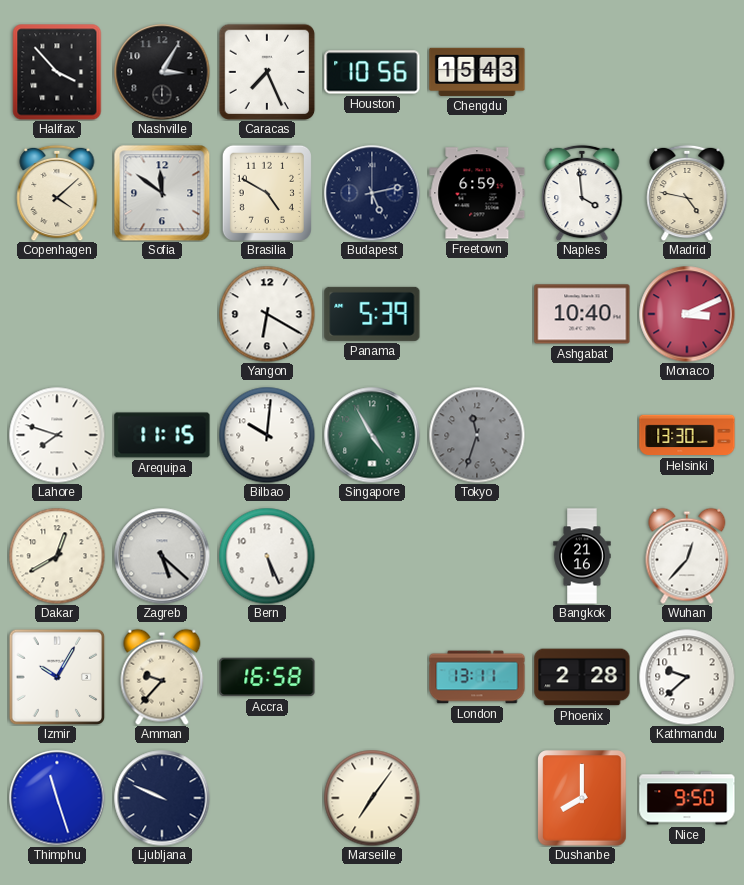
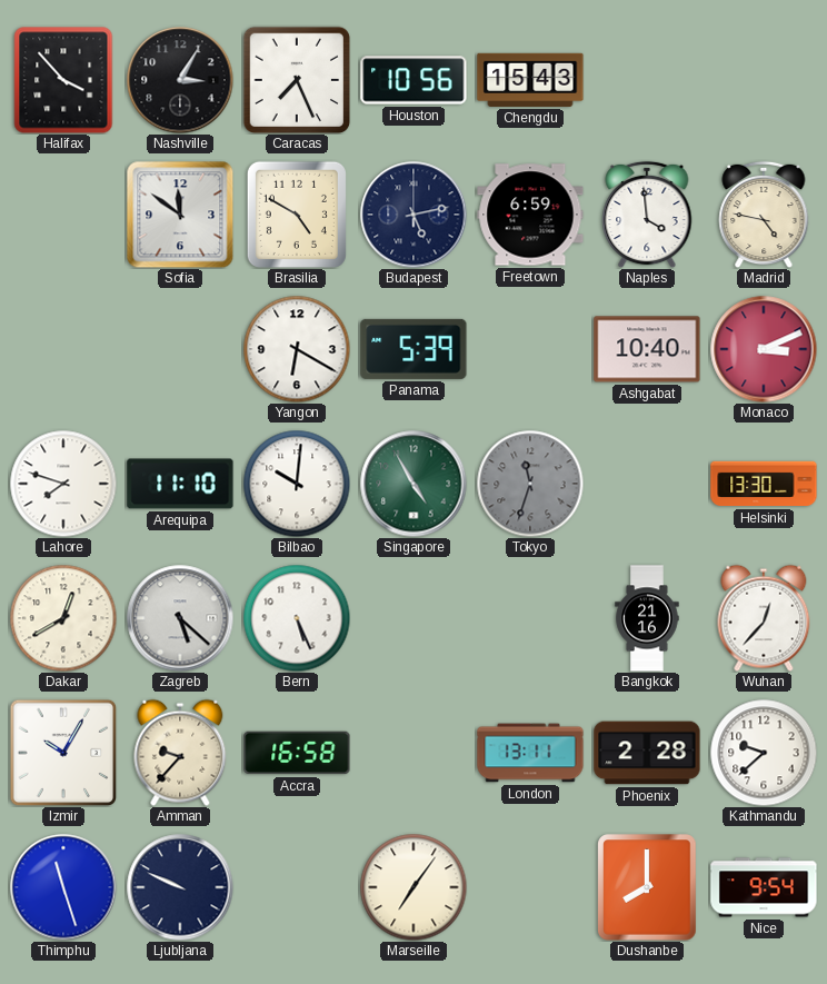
Copenhagen: 4:08 -> none (57, 193)
Arequipa: 11:15 -> 11:10 (180, 484)
Nice: 9:50 -> 9:54 (764, 887)
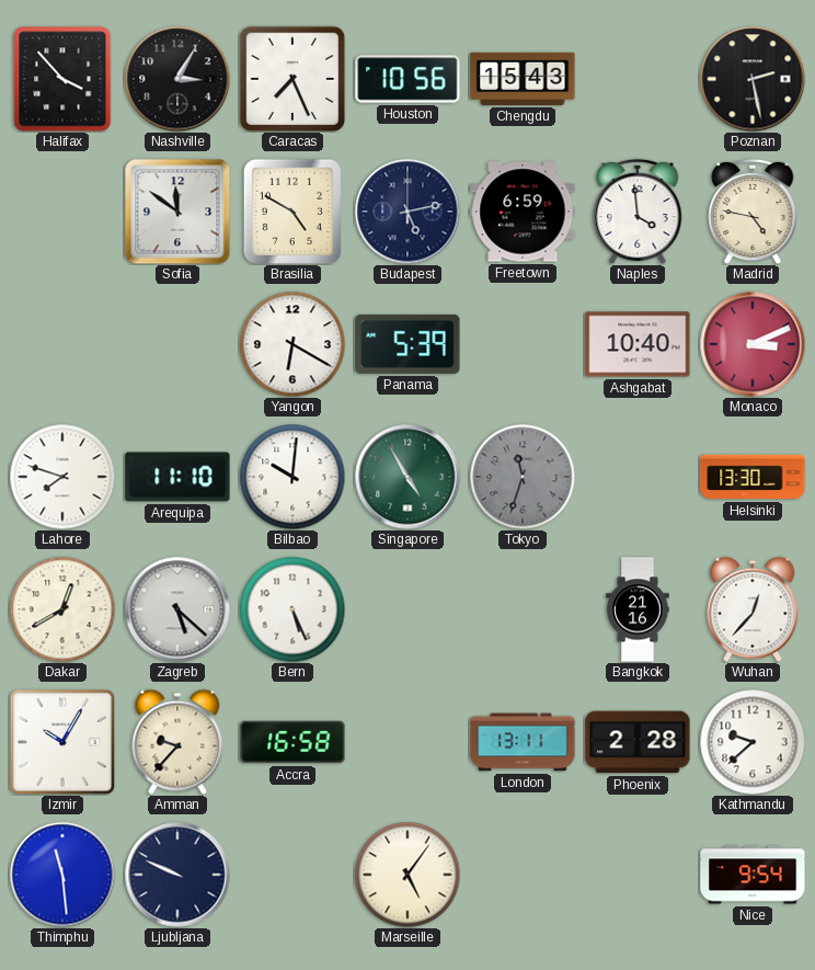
Poznan: none -> 2:28 (753, 79)
Thimphu: 11:27 -> 11:29 (62, 875)
Marseille: 7:06 -> 5:06 (407, 875)
Dushanbe: 8:00 -> none (647, 887)
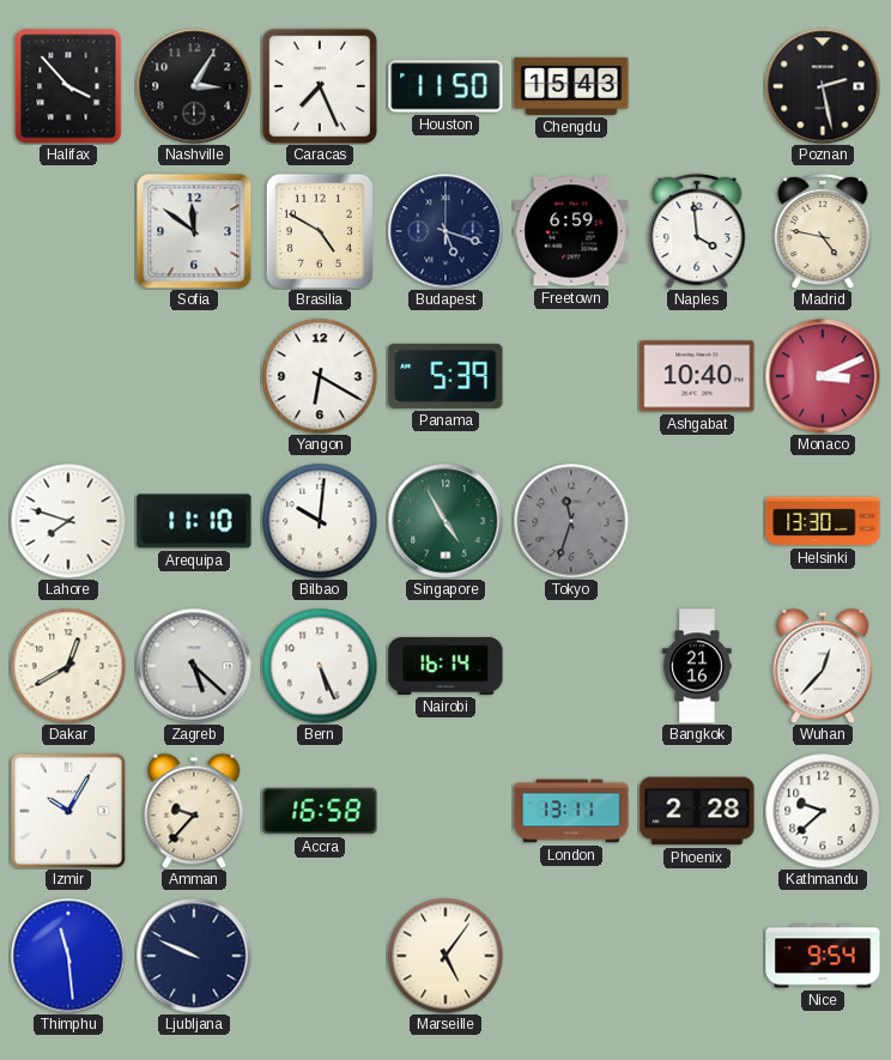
Houston: 10:56 -> 11:50 (445, 86)
Budapest: 5:13 -> 5:18 (445, 231)
Nairobi: none -> 16:14 (445, 666)
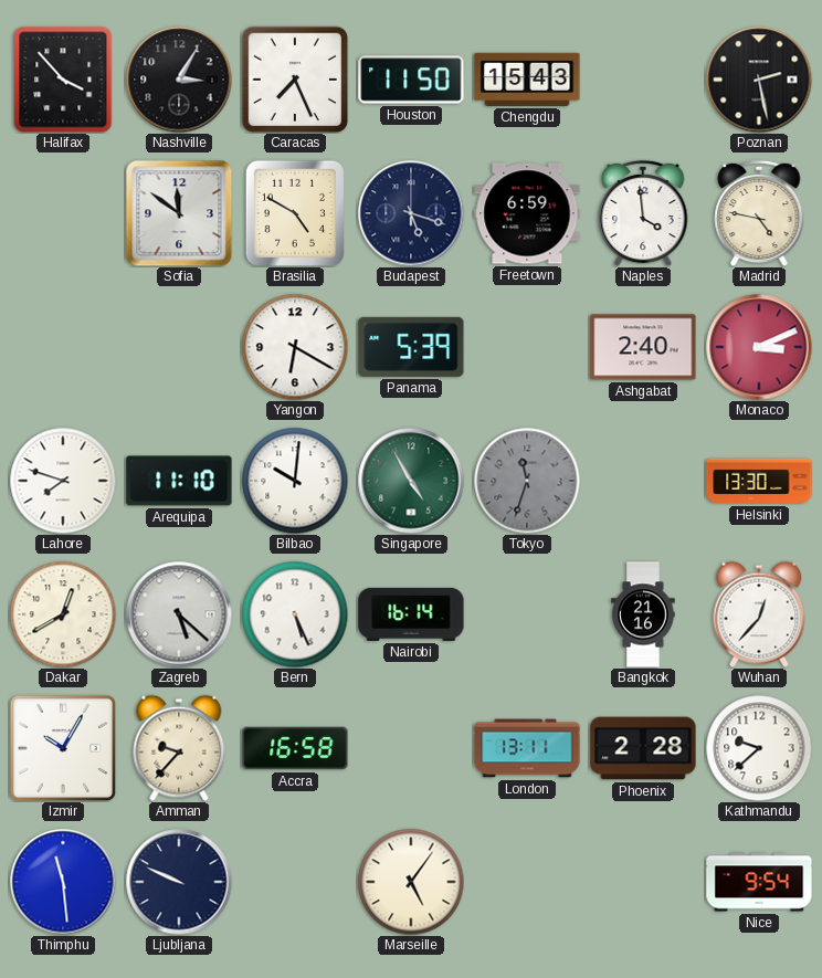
Ashgabat: 10:40 -> 2:40 (643, 347)
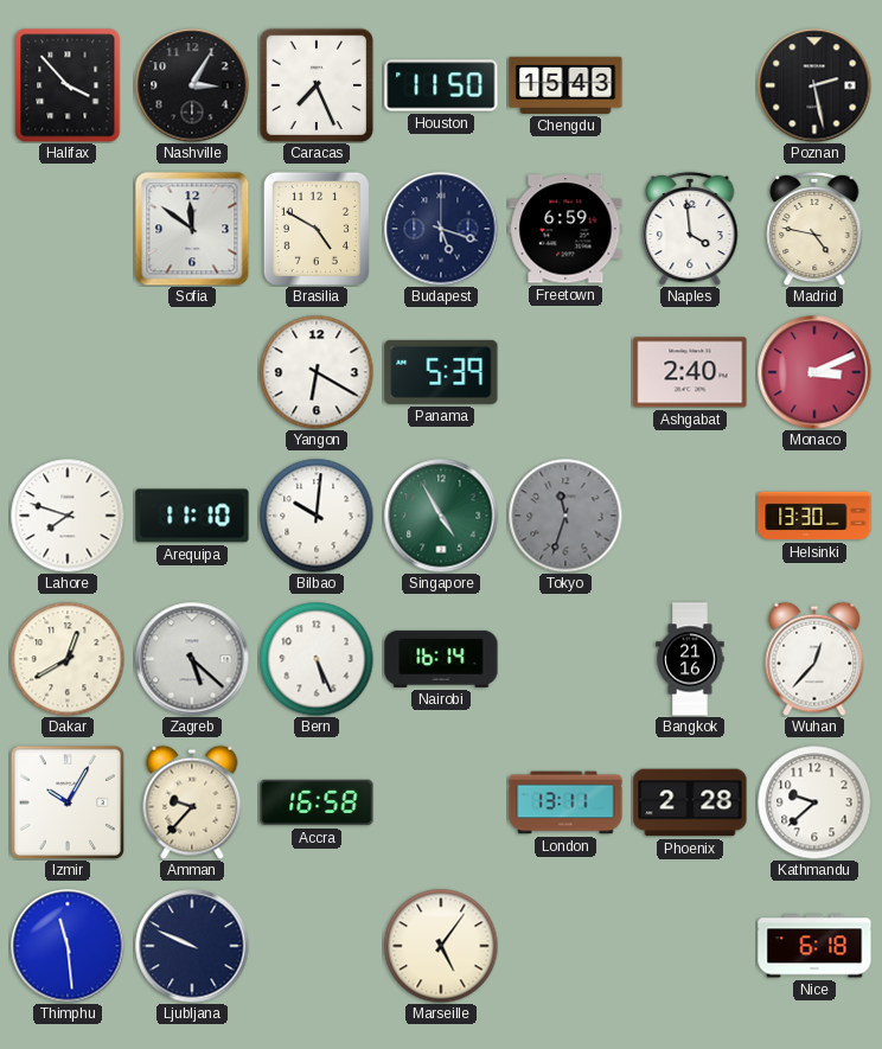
Nice: 9:54 -> 6:18 (814, 946)
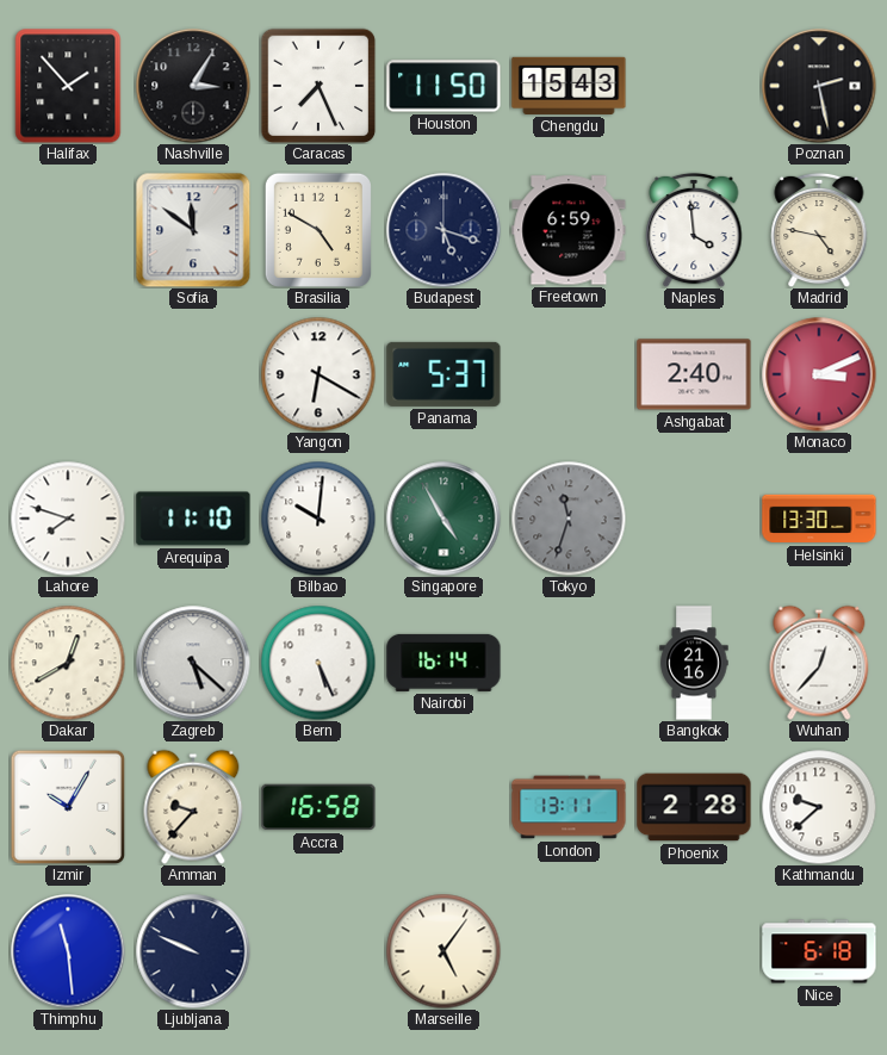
Halifax: 3:53 -> 1:53 (68, 86)
Panama: 5:39 -> 5:37 (443, 374)
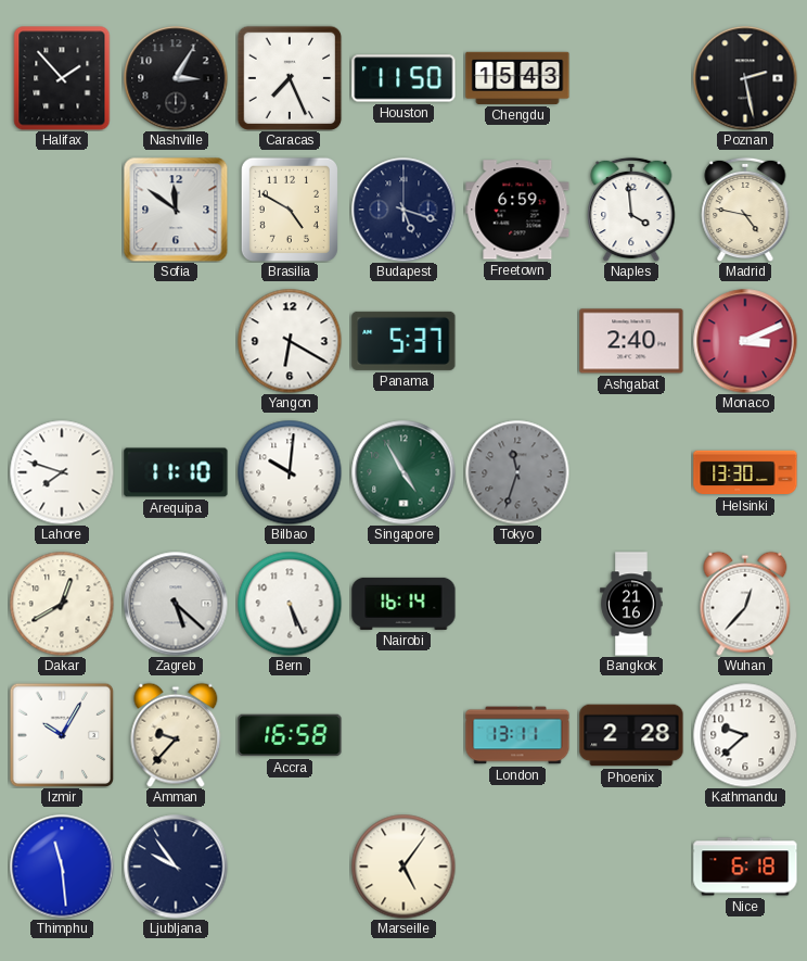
Ljubljana: 9:49 -> 9:54 (176, 867)
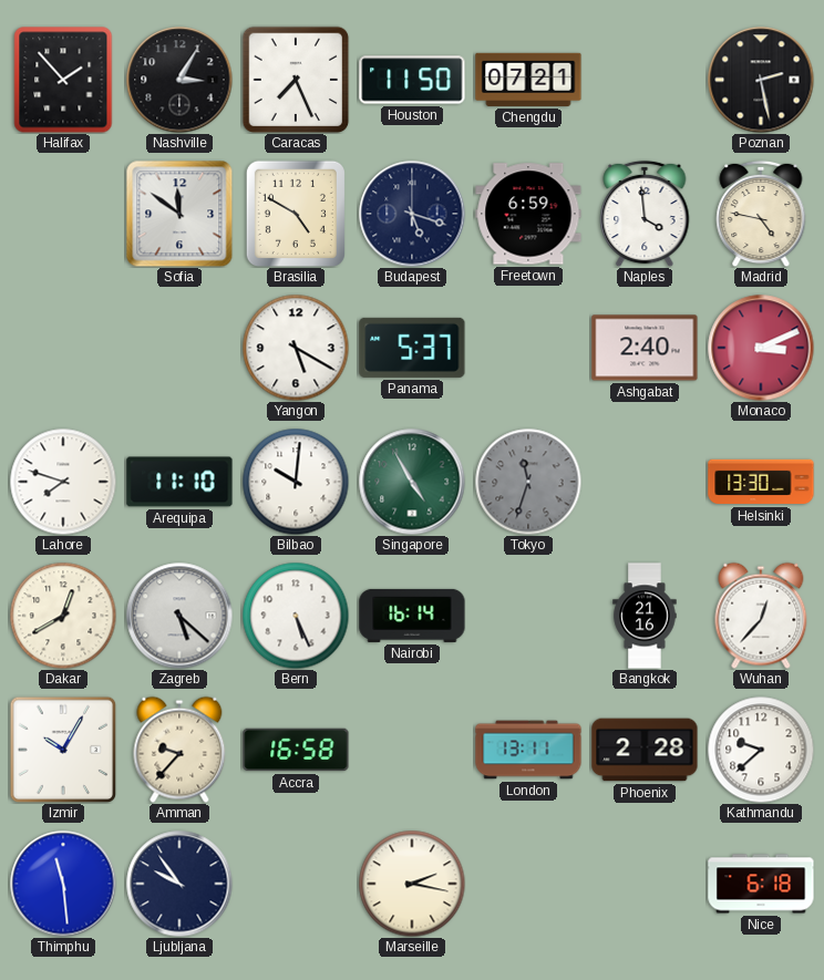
Chengdu: 15:43 -> 07:21 (528, 80)
Yangon: 6:20 -> 5:20 (296, 348)
Marseille: 5:06 -> 2:17 (412, 884)
